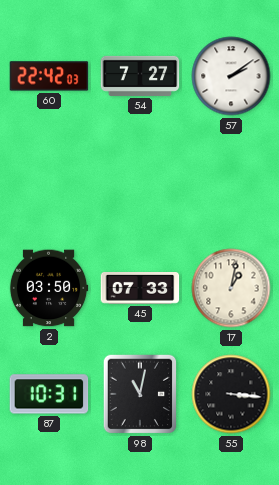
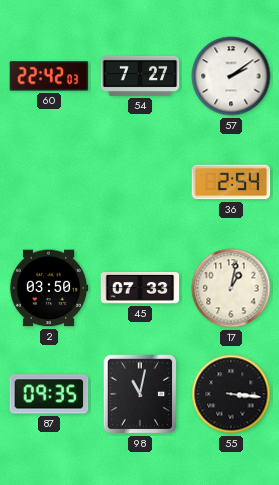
36: none -> 2:54 (231, 182)
87: 10:31 -> 09:35 (49, 394)
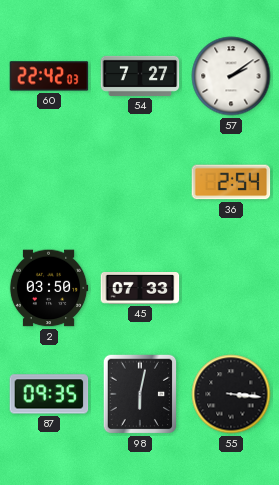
17: 1:02 -> none (231, 288)
98: 11:02 -> 6:02 (140, 394)
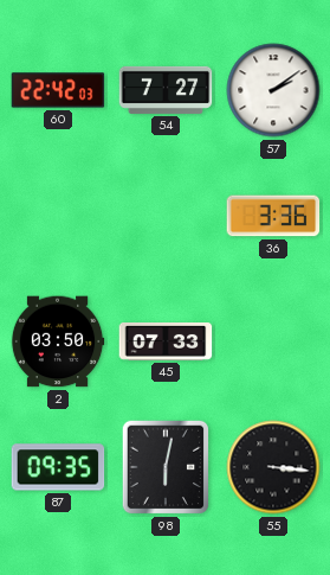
36: 2:54 -> 3:36 (273, 216)
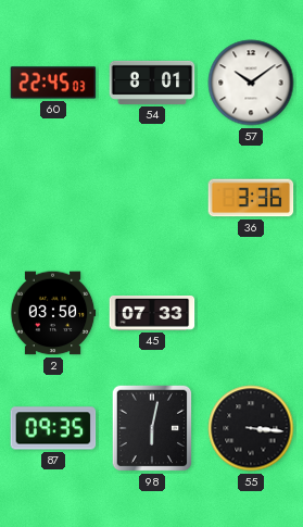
60: 22:42 -> 22:45 (53, 83)
54: 7:27 -> 8:01 (152, 83)
57: 2:09 -> 10:09 (251, 83)
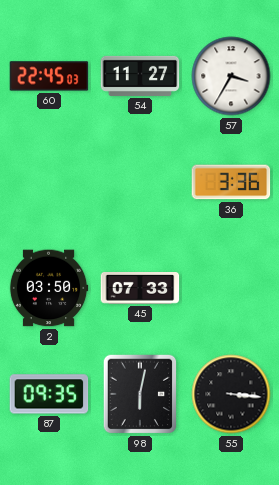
54: 8:01 -> 11:27 (140, 76)
57: 10:09 -> 3:35 (231, 76)
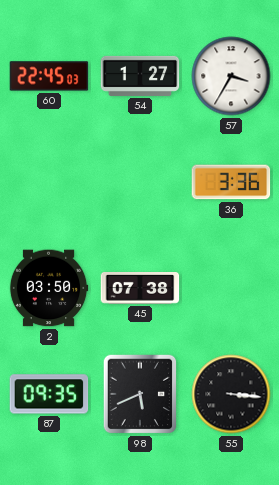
54: 11:27 -> 1:27 (140, 76)
45: 07:33 -> 07:38 (140, 289)
98: 6:02 -> 5:41 (140, 394)
